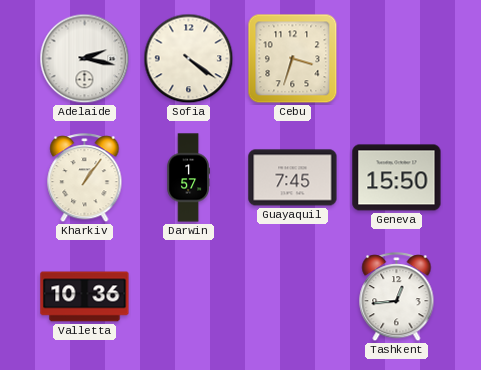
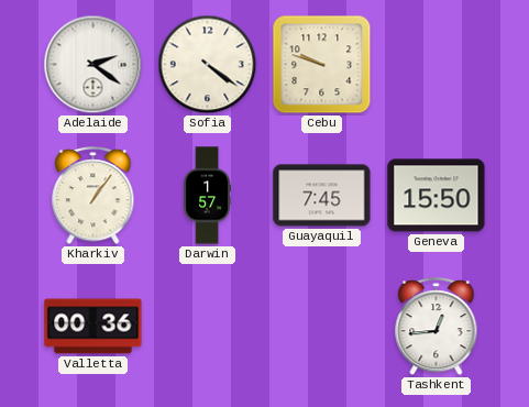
Adelaide: 2:17 -> 2:21 (93, 65)
Cebu: 3:33 -> 9:48 (322, 65)
Valletta: 10:36 -> 00:36 (93, 327)
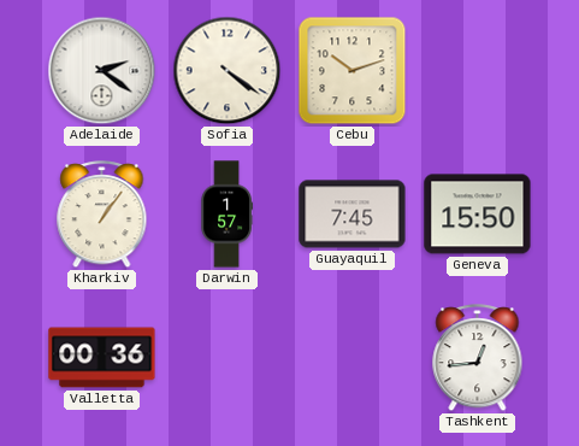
Cebu: 9:48 -> 10:12 (353, 71)
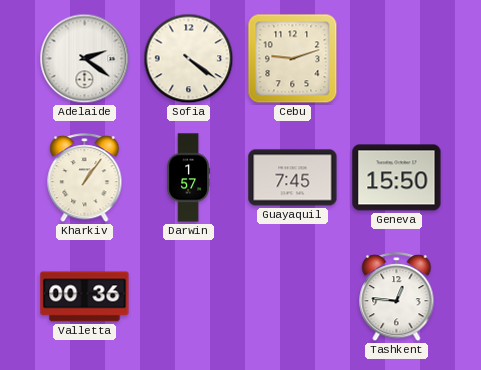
Cebu: 10:12 -> 9:12 (293, 59)
Tashkent: 12:44 -> 12:46 (397, 297)
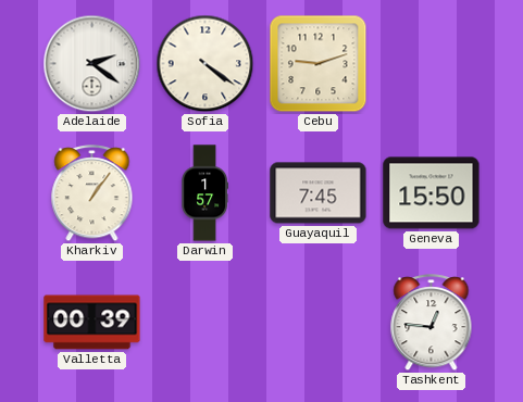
Valletta: 00:36 -> 00:39 (92, 323)
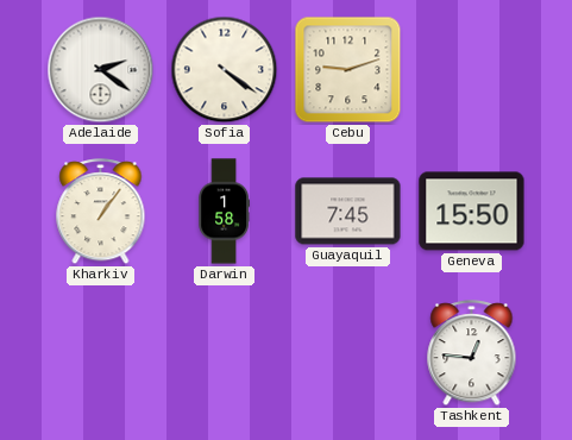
Darwin: 1:57 -> 1:58 (224, 212)
Valletta: 00:39 -> none (92, 323)
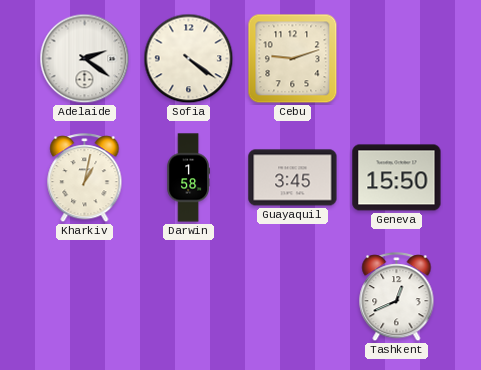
Kharkiv: 1:06 -> 1:02 (85, 178)
Guayaquil: 7:45 -> 3:45 (293, 178)
Tashkent: 12:46 -> 12:41 (397, 297)
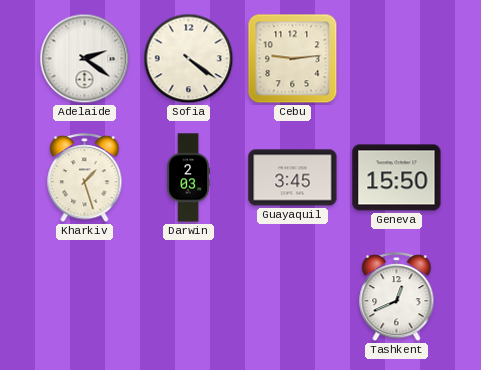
Cebu: 9:12 -> 9:14 (293, 59)
Kharkiv: 1:02 -> 1:27 (85, 178)
Darwin: 1:58 -> 2:03 (188, 178)
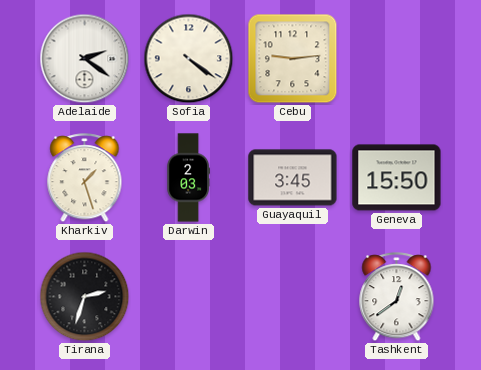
Tirana: none -> 2:33 (85, 297)
Tashkent: 12:41 -> 12:39 (397, 297)
